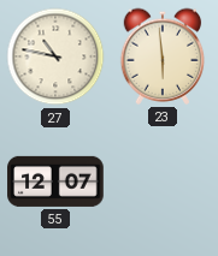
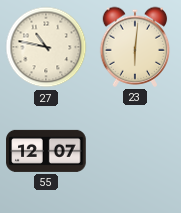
23: 5:59 -> 6:01 (135, 47)
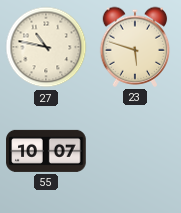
23: 6:01 -> 5:48 (135, 47)
55: 12:07 -> 10:07 (46, 151)
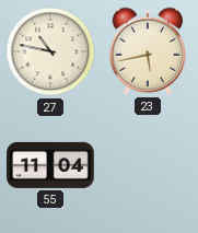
23: 5:48 -> 5:43 (148, 51)
55: 10:07 -> 11:04 (50, 165)
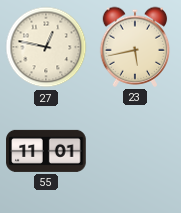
27: 10:47 -> 12:47 (46, 47)
55: 11:04 -> 11:01 (46, 151)
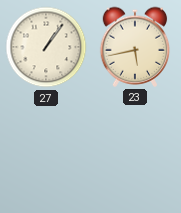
27: 12:47 -> 1:06 (46, 47)
55: 11:01 -> none (46, 151)
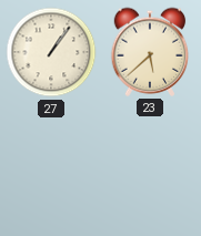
23: 5:43 -> 5:38 (150, 52)
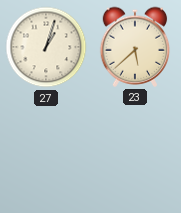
27: 1:06 -> 1:03 (46, 47)
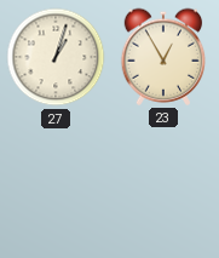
23: 5:38 -> 12:55 (163, 57)
